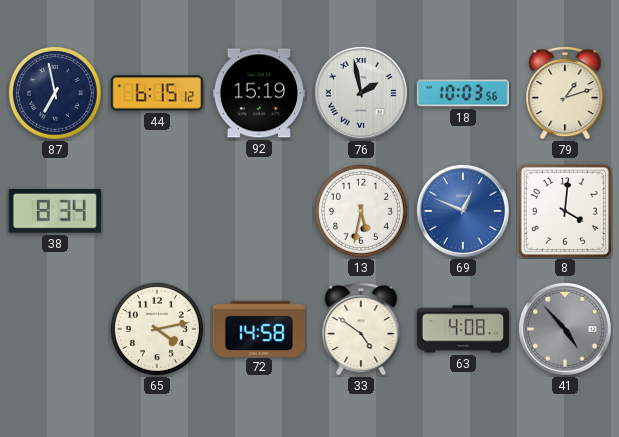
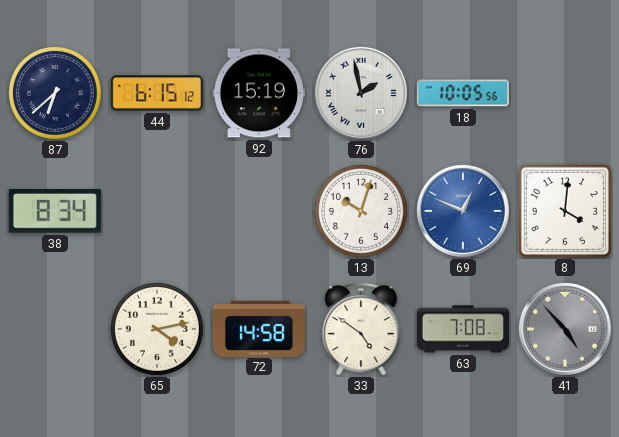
87: 6:58 -> 6:38 (55, 93)
18: 10:03 -> 10:05 (463, 93)
79: 1:12 -> none (565, 93)
13: 5:32 -> 10:03 (361, 211)
63: 4:08 -> 7:08 (462, 329)
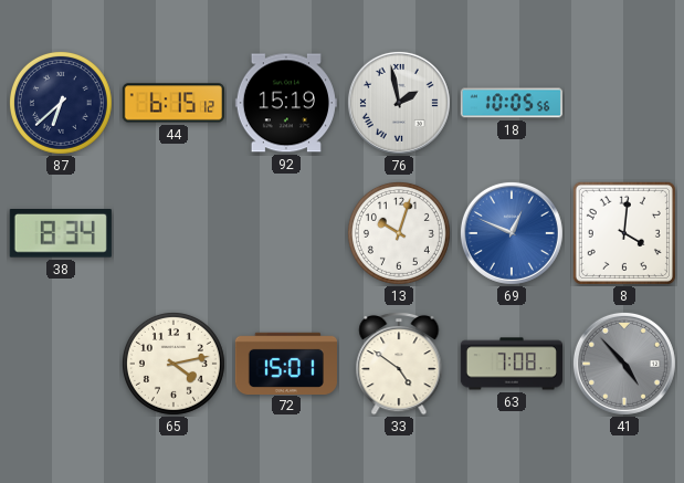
72: 14:58 -> 15:01 (285, 363)
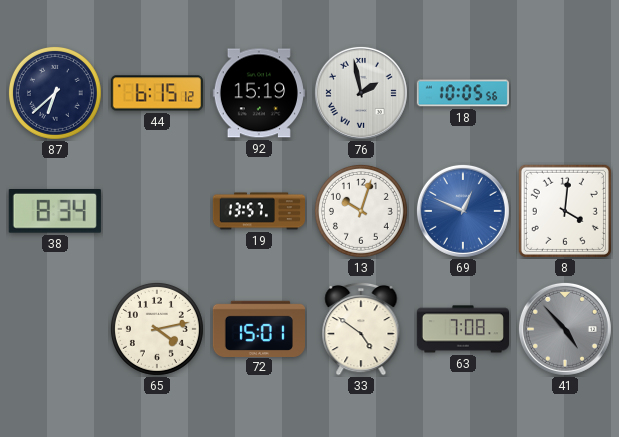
19: none -> 13:57 (258, 211)
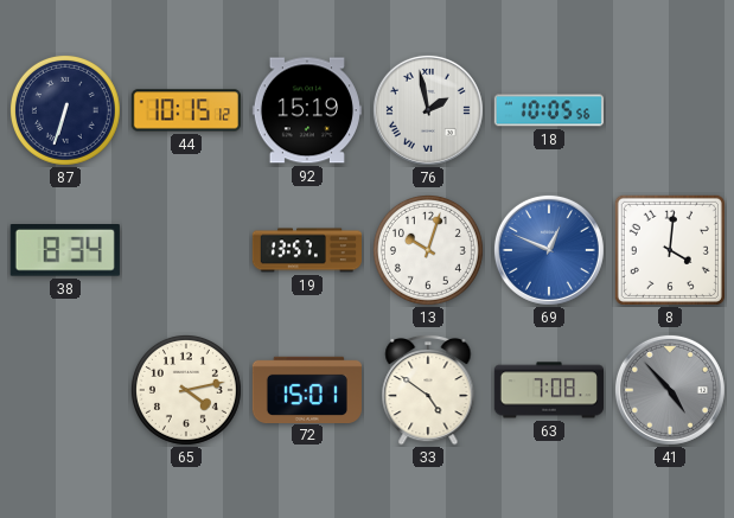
87: 6:38 -> 6:33 (65, 110)
44: 6:15 -> 10:15 (186, 110)
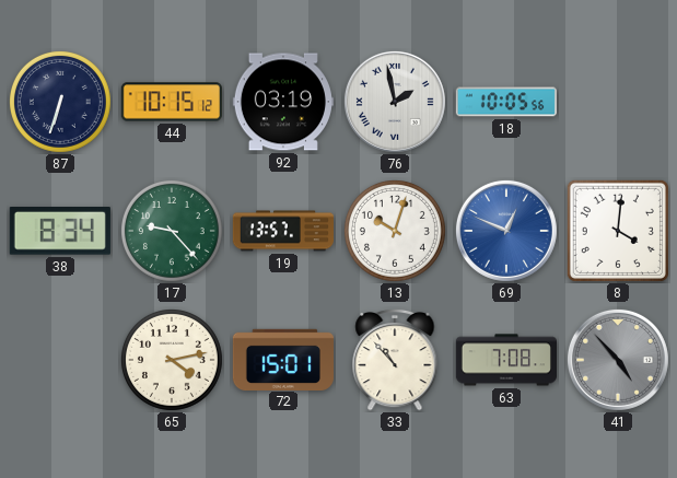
92: 15:19 -> 03:19 (283, 102)
17: none -> 9:23 (172, 231)
33: 4:51 -> 10:53 (395, 360)
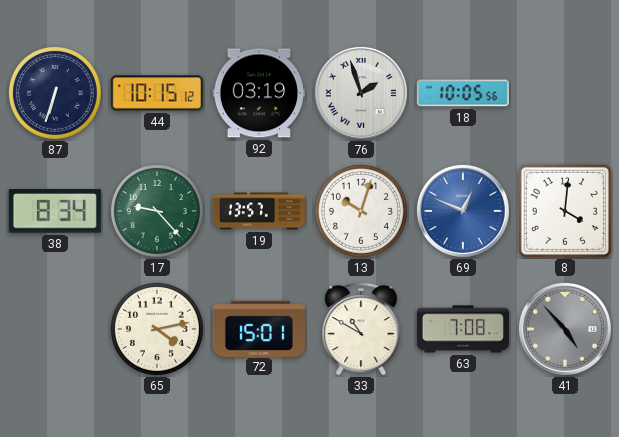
76: 1:58 -> 1:57 (361, 93)
33: 10:53 -> 10:50 (361, 329)
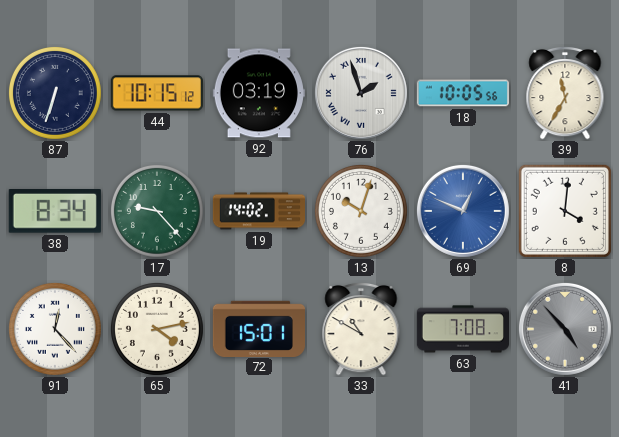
39: none -> 11:35 (565, 93)
19: 13:57 -> 14:02 (258, 211)
91: none -> 12:23 (55, 329)
